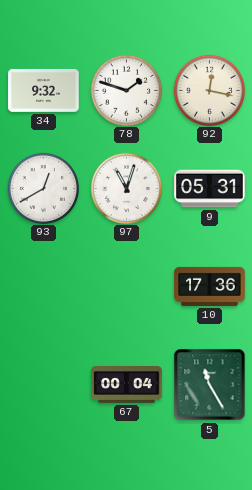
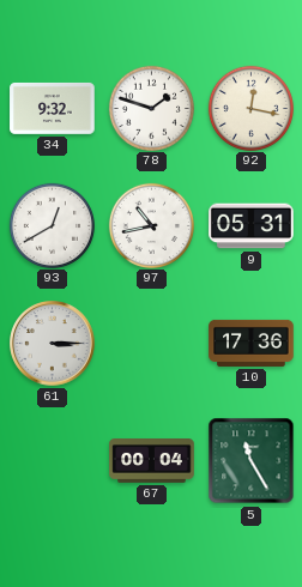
97: 11:03 -> 10:43 (151, 225)
61: none -> 3:15 (53, 344)
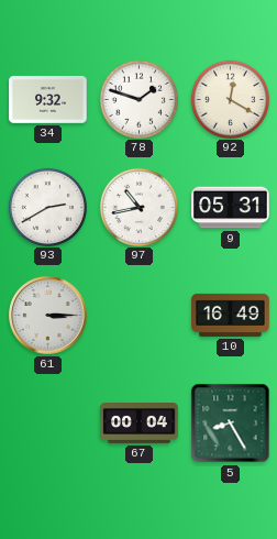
92: 12:17 -> 12:20 (230, 99)
93: 12:40 -> 2:40 (47, 207)
10: 17:36 -> 16:49 (231, 315)
5: 11:25 -> 8:25 (231, 424)
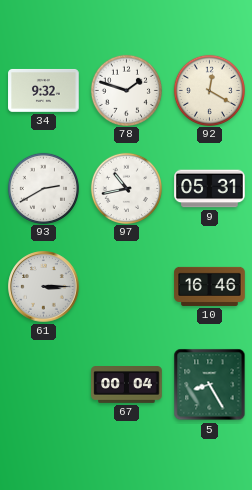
10: 16:49 -> 16:46 (210, 286)
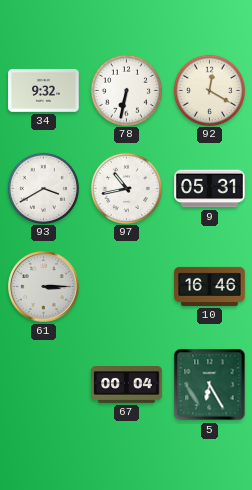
78: 1:48 -> 6:32 (126, 90)
93: 2:40 -> 3:40 (43, 188)
5: 8:25 -> 6:25 (210, 385)
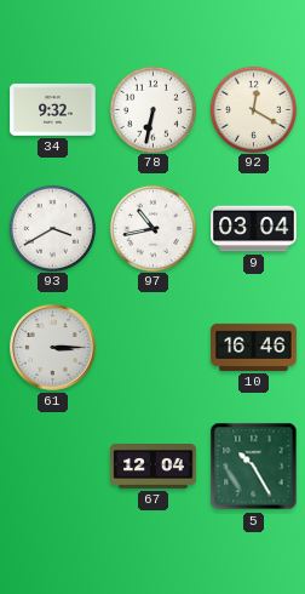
9: 05:31 -> 03:04 (254, 229)
67: 00:04 -> 12:04 (154, 467)
5: 6:25 -> 10:25 (254, 467)
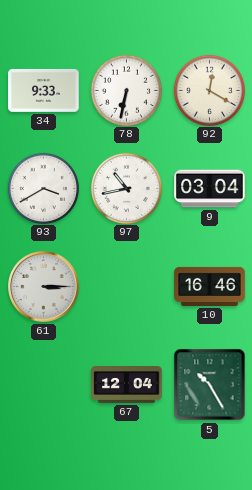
34: 9:32 -> 9:33 (44, 90)
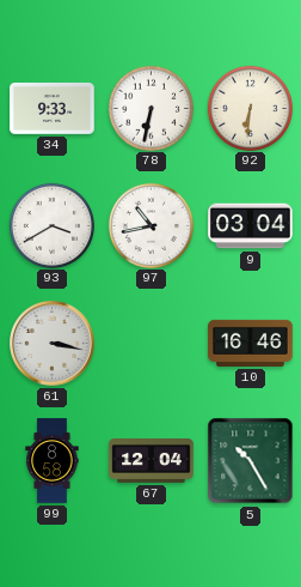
92: 12:20 -> 6:31 (250, 108)
61: 3:15 -> 3:17 (53, 344)
99: none -> 8:58 (53, 461)
